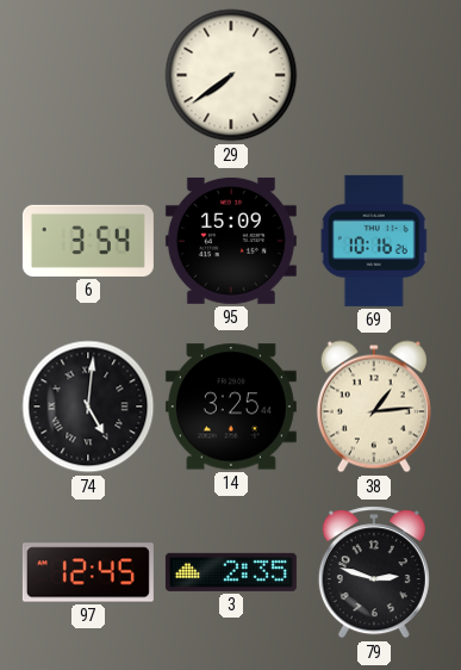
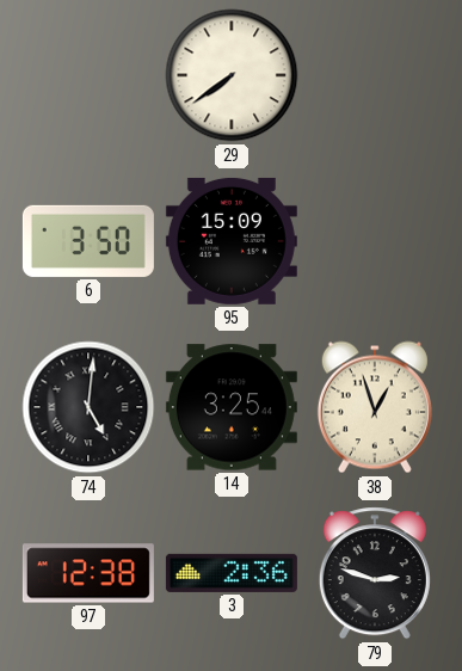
6: 3:54 -> 3:50 (88, 241)
69: 10:16 -> none (374, 241)
38: 1:14 -> 12:57 (375, 407)
97: 12:45 -> 12:38 (88, 573)
3: 2:35 -> 2:36 (232, 573)
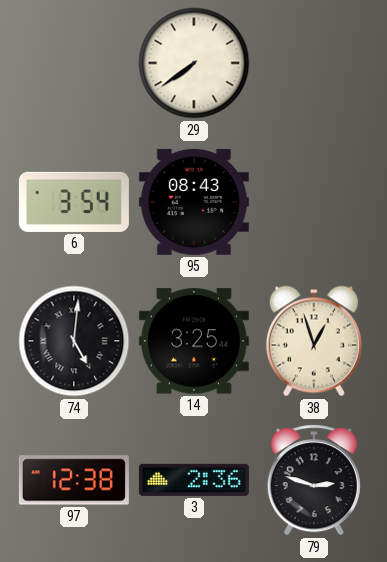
6: 3:50 -> 3:54 (74, 202)
95: 15:09 -> 08:43 (194, 202)
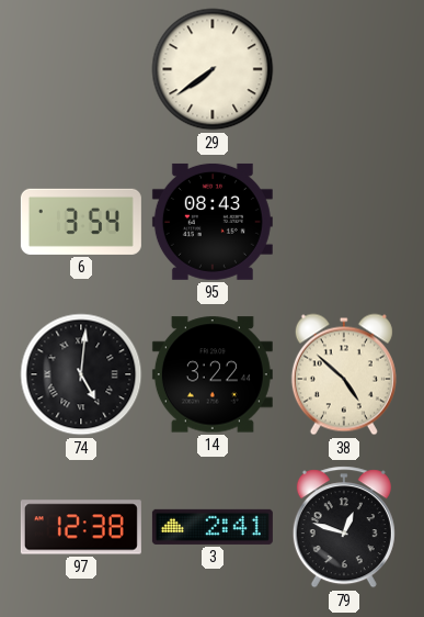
14: 3:25 -> 3:22 (213, 374)
38: 12:57 -> 4:52 (344, 374)
3: 2:36 -> 2:41 (213, 527)
79: 2:48 -> 12:48 (344, 527)
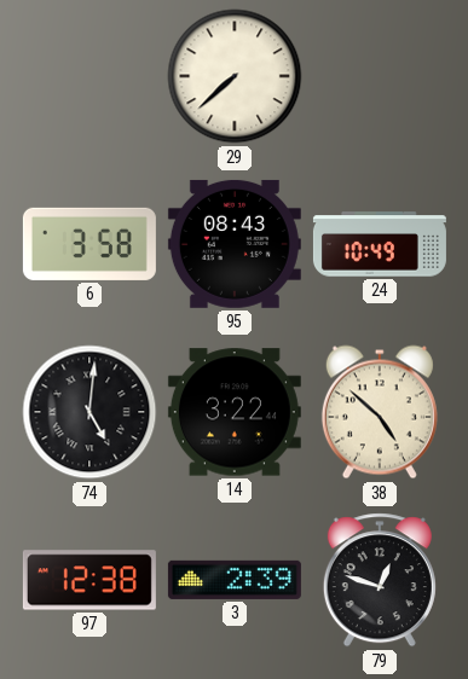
29: 7:39 -> 7:38 (235, 76)
6: 3:54 -> 3:58 (89, 244)
24: none -> 10:49 (380, 244)
3: 2:41 -> 2:39 (235, 580)
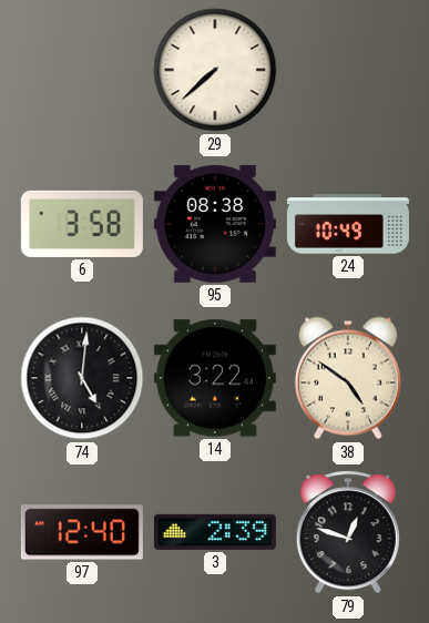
95: 08:43 -> 08:38 (215, 224)
38: 4:52 -> 4:51 (348, 378)
97: 12:38 -> 12:40 (82, 532)
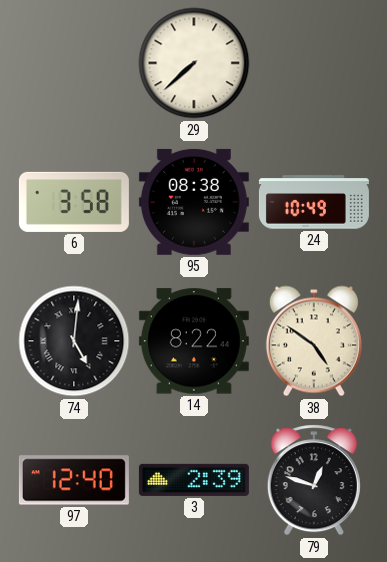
14: 3:22 -> 8:22 (194, 341)
